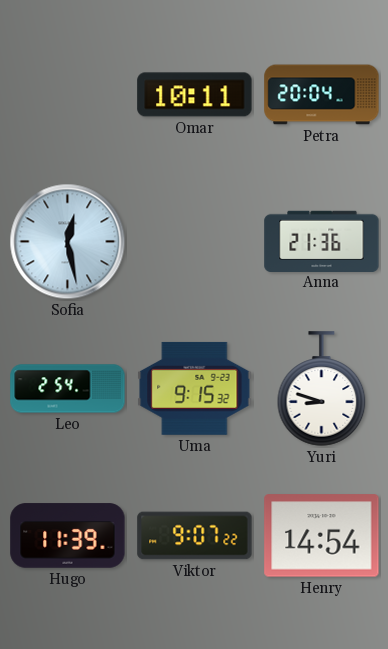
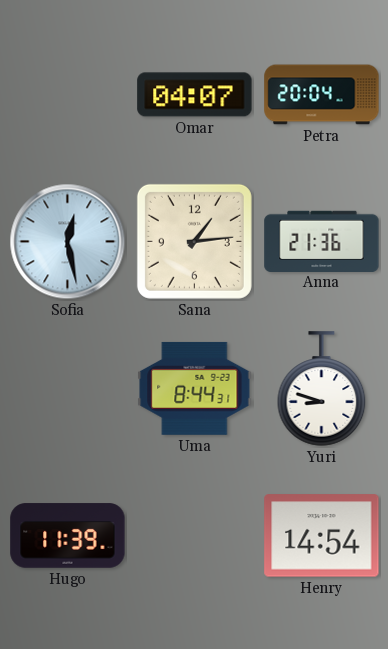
Omar: 10:11 -> 04:07 (195, 95)
Sana: none -> 1:14 (194, 241)
Leo: 2:54 -> none (68, 389)
Uma: 9:15 -> 8:44 (195, 388)
Viktor: 9:07 -> none (195, 536)
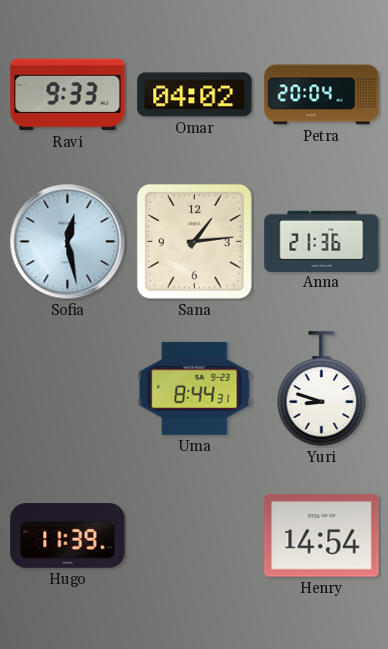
Ravi: none -> 9:33 (68, 95)
Omar: 04:07 -> 04:02 (195, 95)
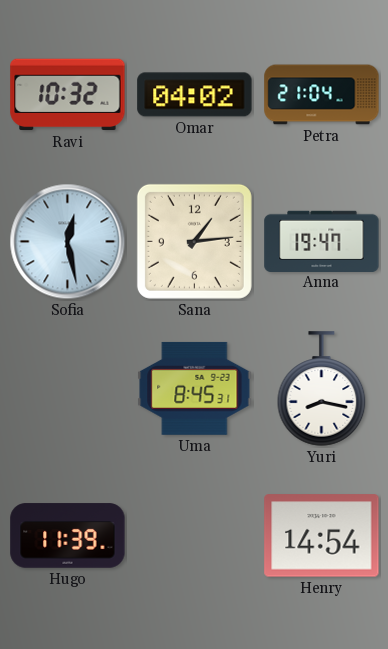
Ravi: 9:33 -> 10:32 (68, 95)
Petra: 20:04 -> 21:04 (322, 95)
Anna: 21:36 -> 19:47 (322, 241)
Uma: 8:44 -> 8:45 (195, 388)
Yuri: 8:48 -> 8:17 (322, 389)
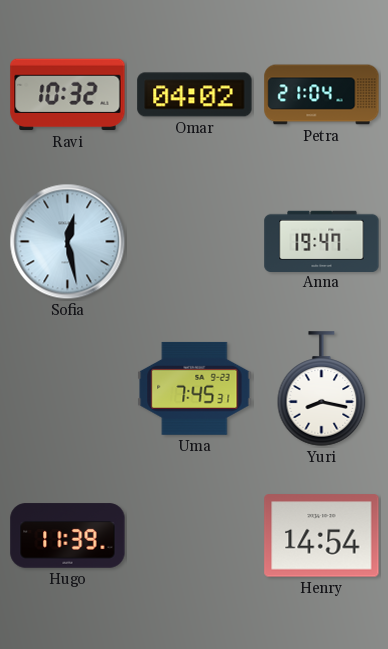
Sana: 1:14 -> none (194, 241)
Uma: 8:45 -> 7:45 (195, 388)
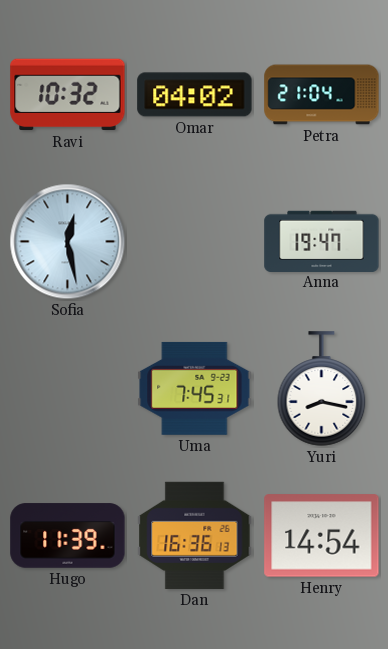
Dan: none -> 16:36 (195, 535)
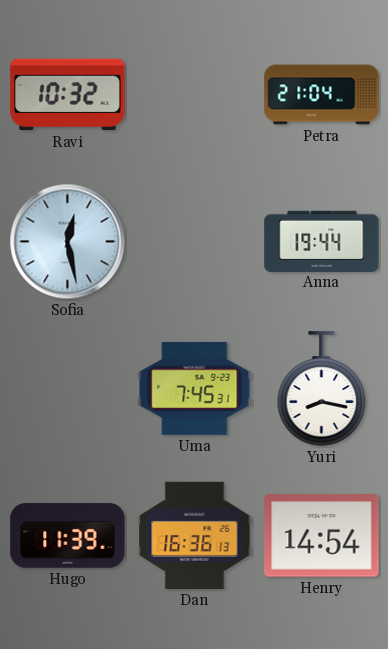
Omar: 04:02 -> none (195, 95)
Anna: 19:47 -> 19:44 (322, 241)
